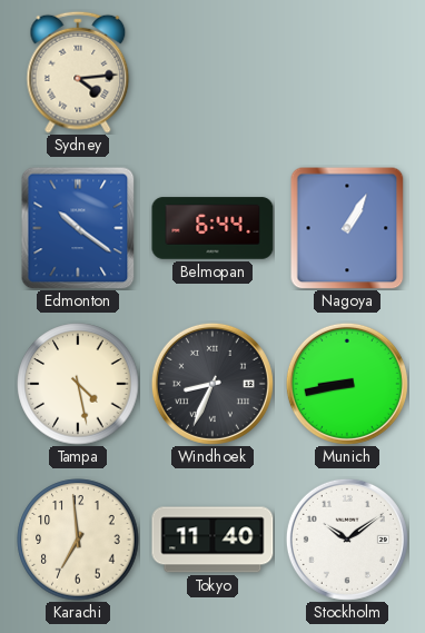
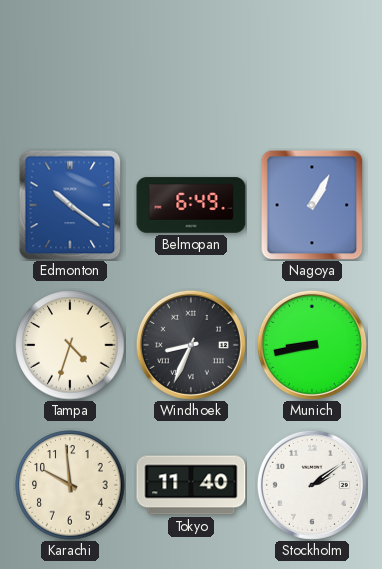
Sydney: 4:14 -> none (78, 72)
Belmopan: 6:44 -> 6:49 (191, 205)
Tampa: 4:28 -> 4:33 (70, 345)
Karachi: 6:59 -> 9:59 (70, 485)
Stockholm: 10:09 -> 2:09 (312, 485)
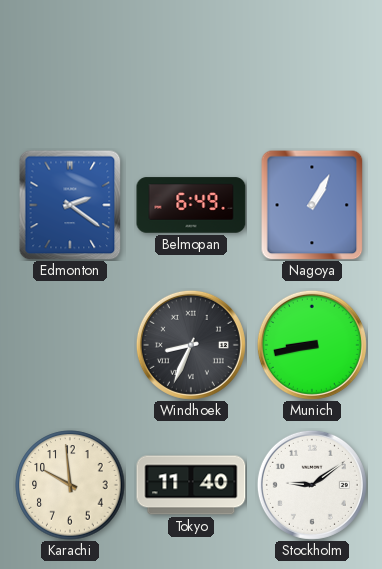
Edmonton: 10:21 -> 2:21 (70, 205)
Tampa: 4:33 -> none (70, 345)
Stockholm: 2:09 -> 9:09 (312, 485)
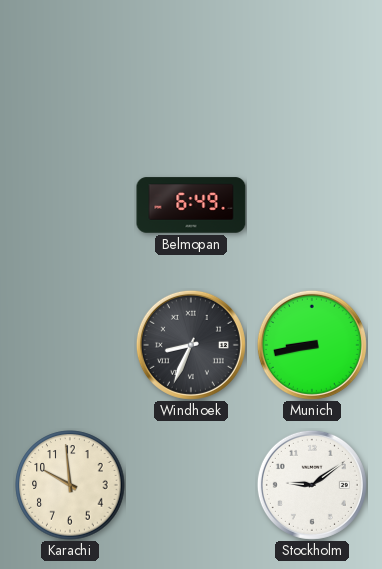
Edmonton: 2:21 -> none (70, 205)
Nagoya: 1:05 -> none (312, 205)
Tokyo: 11:40 -> none (191, 485)
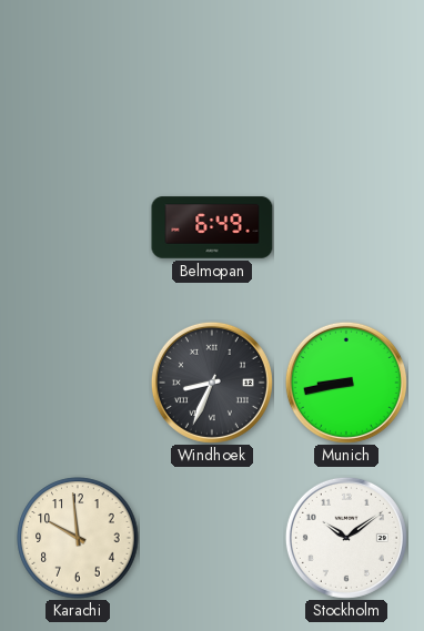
Stockholm: 9:09 -> 10:09 (346, 538)
